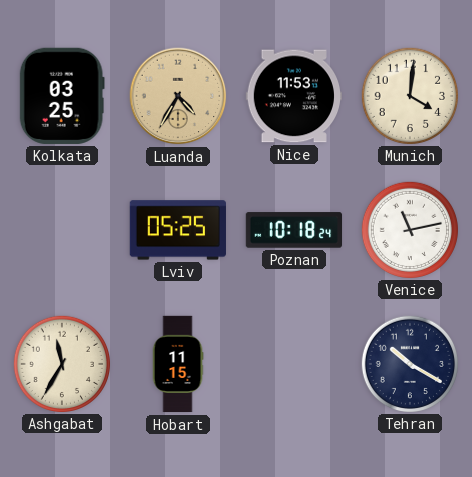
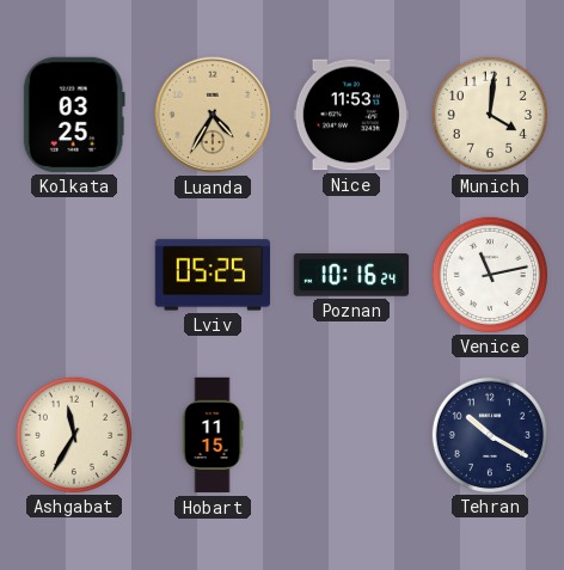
Poznan: 10:18 -> 10:16 (351, 275)
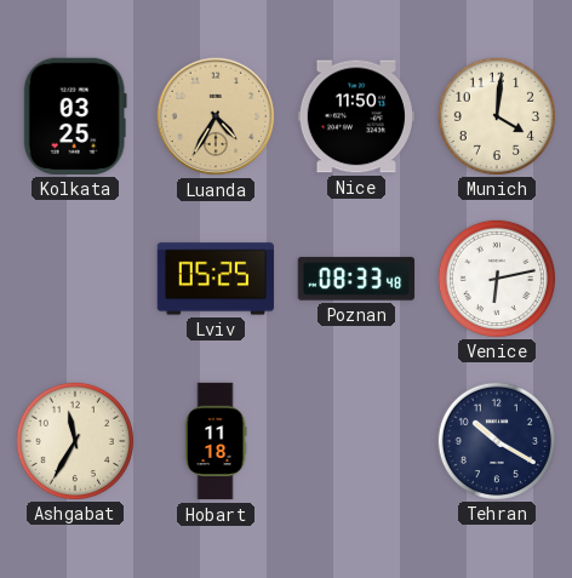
Nice: 11:53 -> 11:50 (355, 116)
Poznan: 10:16 -> 08:33 (356, 279)
Venice: 11:13 -> 6:13 (496, 277)
Hobart: 11:15 -> 11:18 (216, 441)
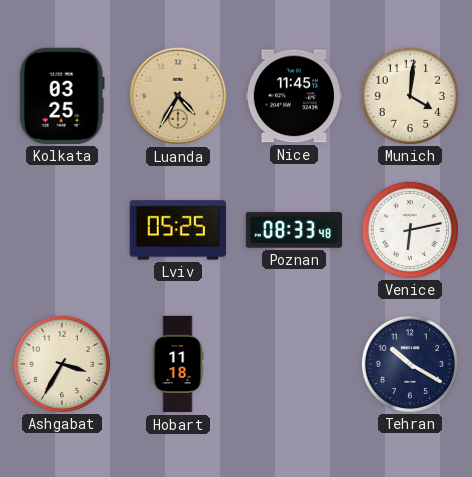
Nice: 11:50 -> 11:45 (293, 96)
Ashgabat: 11:35 -> 3:35 (61, 363)
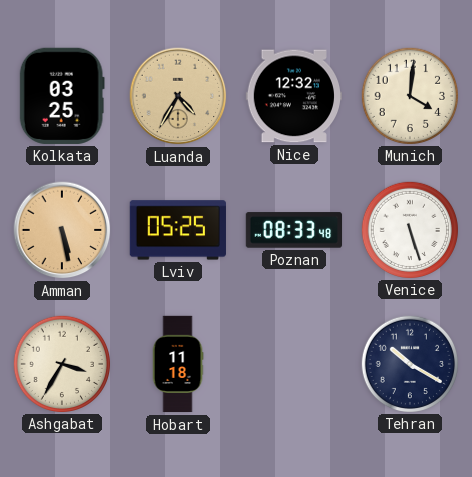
Nice: 11:45 -> 12:32 (293, 96)
Amman: none -> 5:28 (62, 230)
Venice: 6:13 -> 5:27 (409, 229)
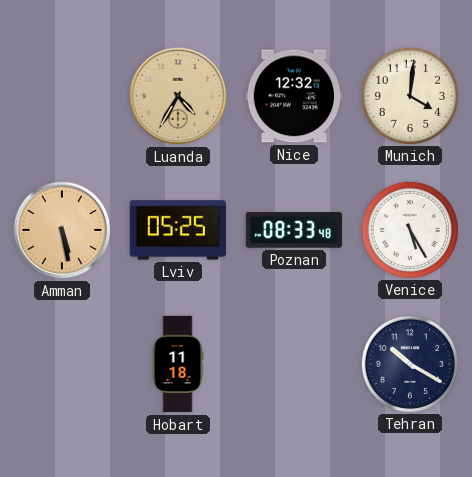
Kolkata: 03:25 -> none (62, 96)
Venice: 5:27 -> 5:25 (409, 229)
Ashgabat: 3:35 -> none (61, 363)
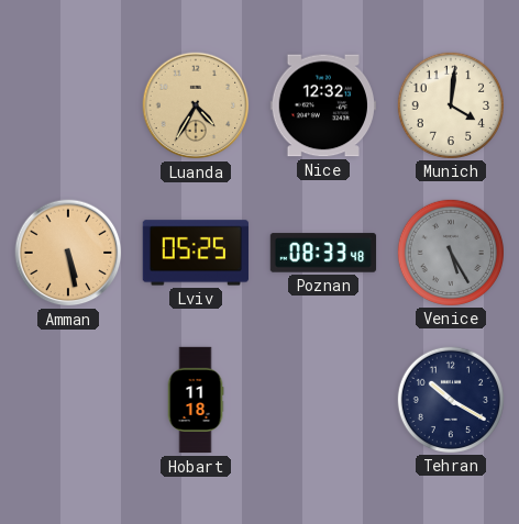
Venice dial: white -> grey (450, 252)
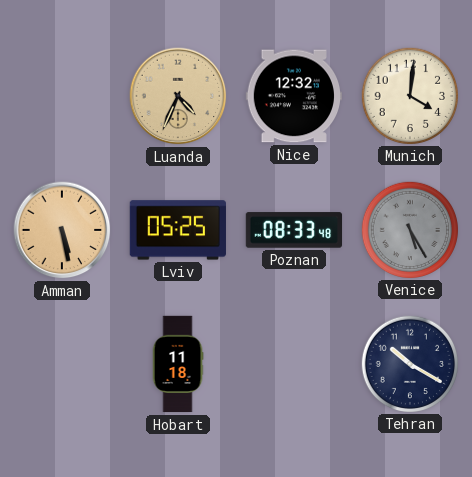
Luanda: 4:35 -> 4:34 (178, 96)
